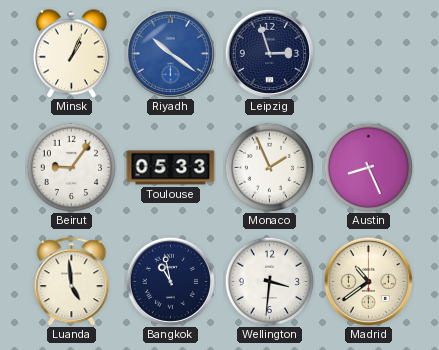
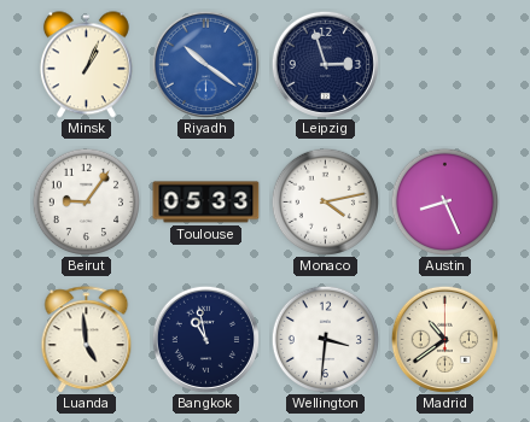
Monaco: 1:56 -> 4:13 (325, 201)
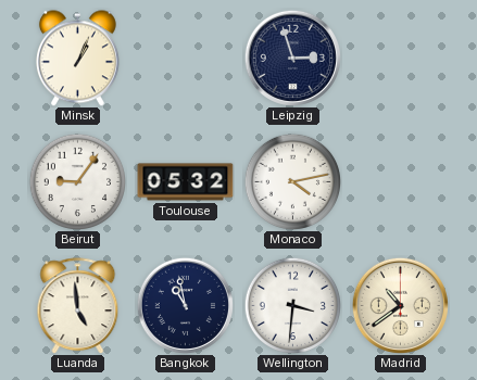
Riyadh: 10:21 -> none (205, 64)
Toulouse: 05:33 -> 05:32 (186, 182)
Austin: 8:26 -> none (444, 201)
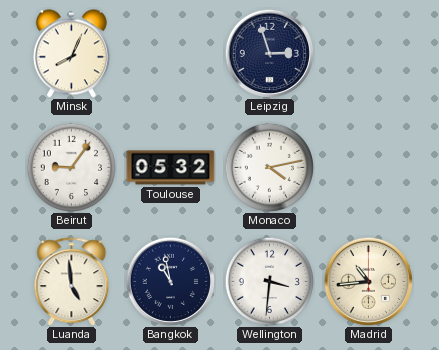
Minsk: 1:04 -> 8:04 (71, 54)
Madrid: 10:39 -> 10:44 (368, 281)
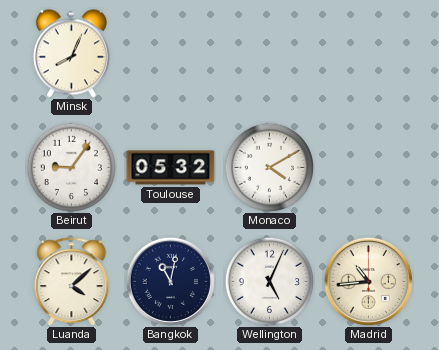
Leipzig: 2:57 -> none (269, 53)
Monaco: 4:13 -> 4:10 (269, 167)
Luanda: 4:59 -> 4:08 (72, 282)
Bangkok: 10:58 -> 11:02 (170, 281)
Wellington: 3:31 -> 5:04 (269, 281)
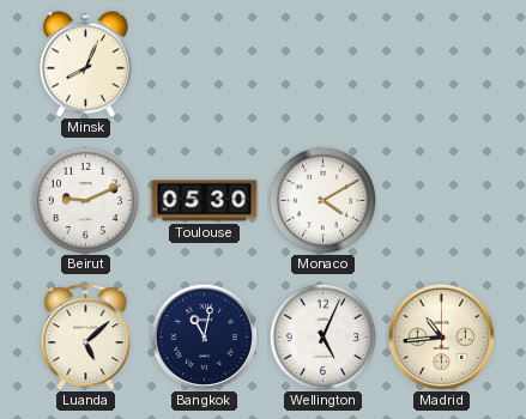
Beirut: 9:06 -> 9:11 (85, 200)
Toulouse: 05:32 -> 05:30 (205, 201)
Luanda: 4:08 -> 5:08 (86, 338)
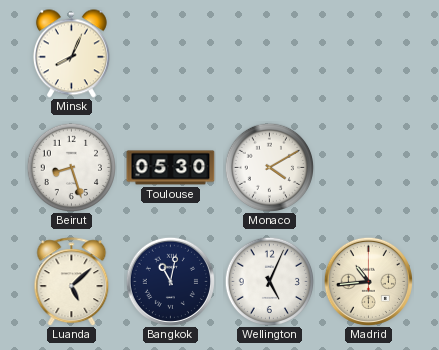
Beirut: 9:11 -> 8:27 (71, 167)
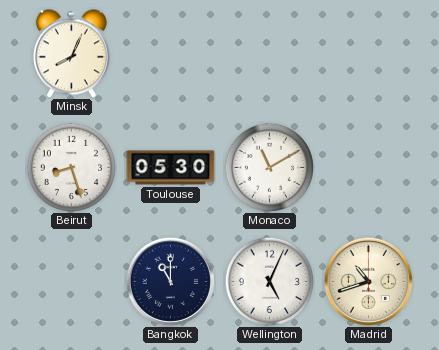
Monaco: 4:10 -> 11:10 (269, 167)
Luanda: 5:08 -> none (72, 282)
Bangkok: 11:02 -> 11:00 (170, 281)
Madrid: 10:44 -> 10:42 (368, 281)
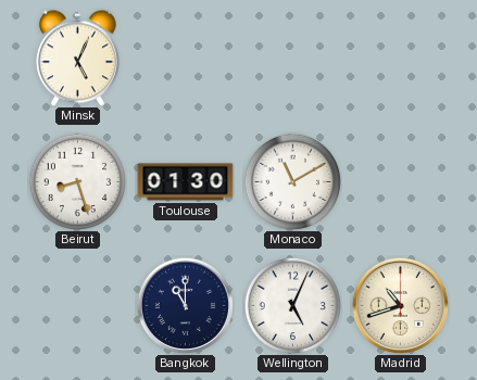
Minsk: 8:04 -> 5:04 (77, 59)
Toulouse: 05:30 -> 01:30 (186, 182)
